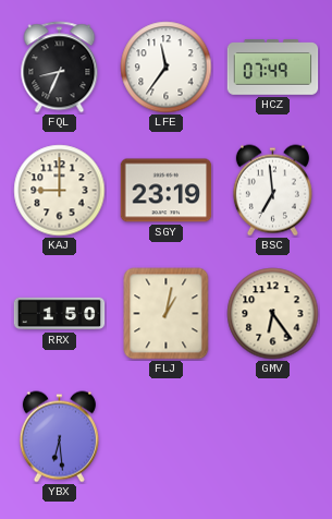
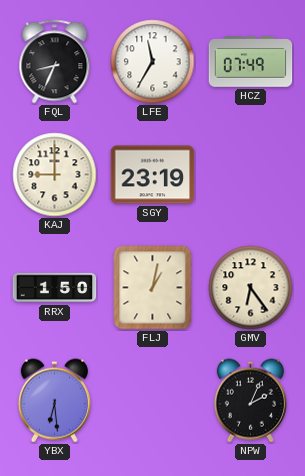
LFE: 11:36 -> 11:35 (153, 62)
BSC: 6:59 -> none (272, 191)
NPW: none -> 2:04 (250, 401)
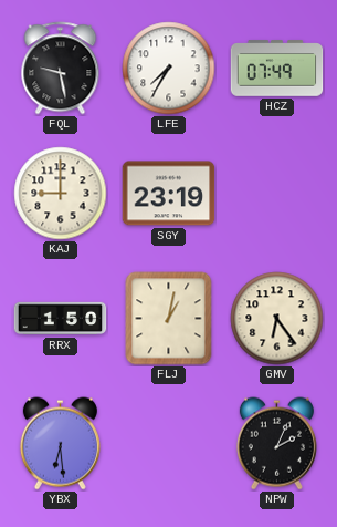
FQL: 8:34 -> 9:28 (61, 69)
LFE: 11:35 -> 7:35 (169, 69)
